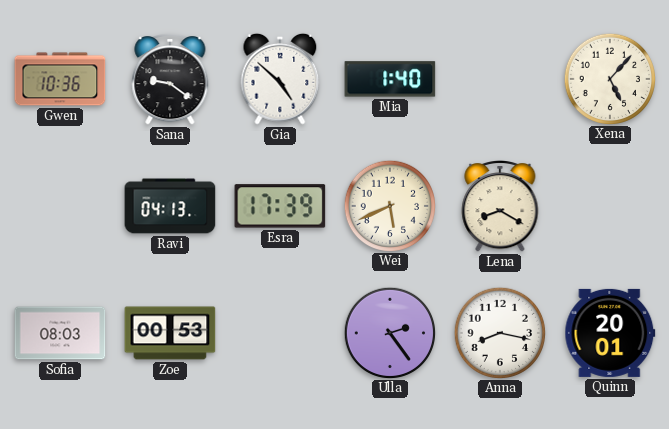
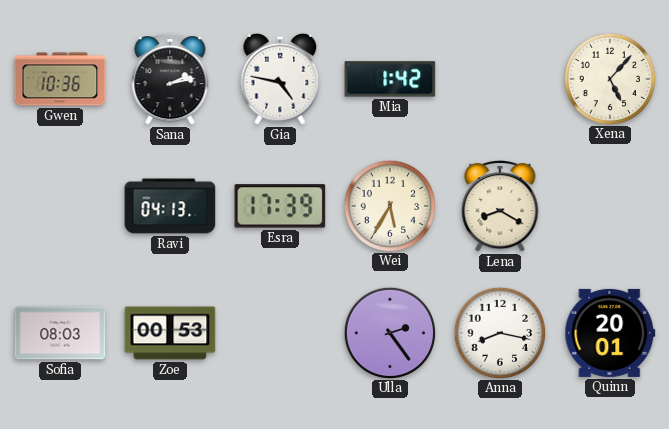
Sana: 9:21 -> 2:13 (170, 80)
Gia: 4:52 -> 4:47 (280, 79)
Mia: 1:40 -> 1:42 (390, 79)
Wei: 5:41 -> 5:35 (389, 205)
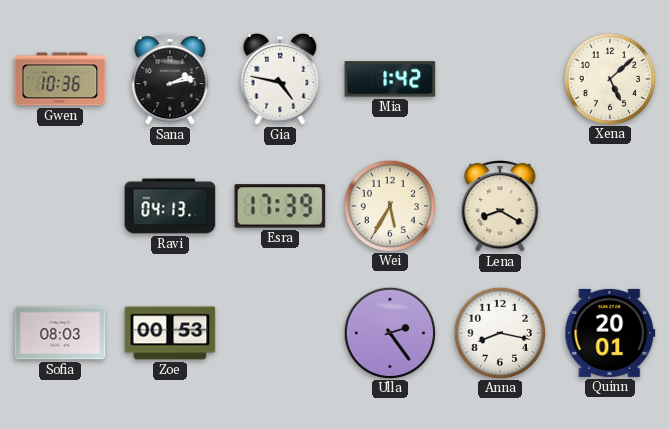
Xena: 5:07 -> 5:08 (609, 78)
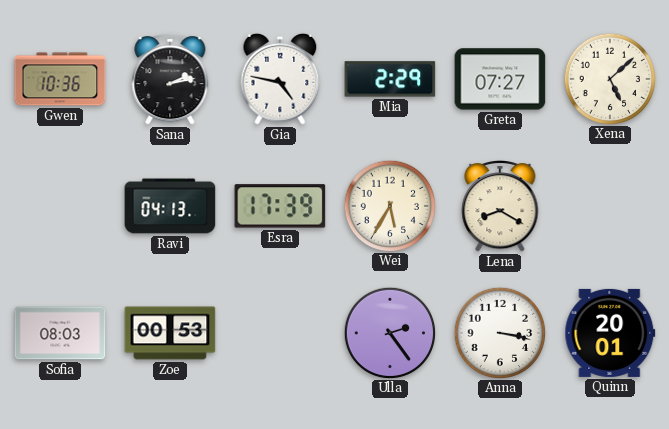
Mia: 1:42 -> 2:29 (390, 79)
Greta: none -> 07:27 (500, 79)
Anna: 8:17 -> 3:17 (499, 332)
